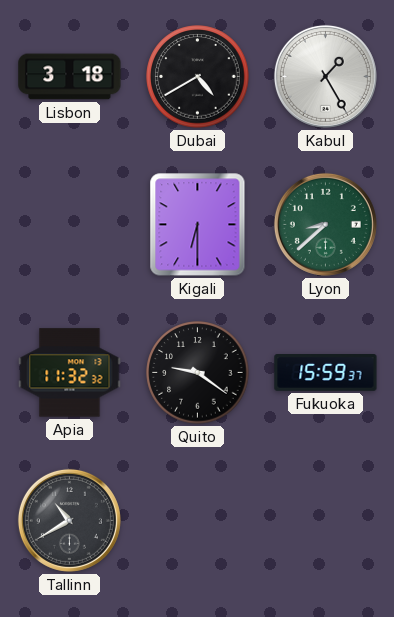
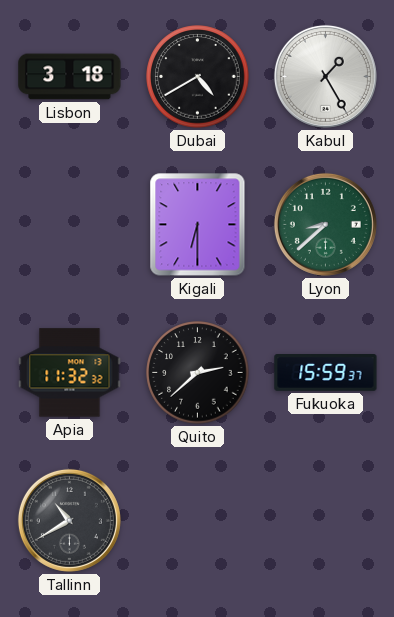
Quito: 9:21 -> 2:38 (198, 373)
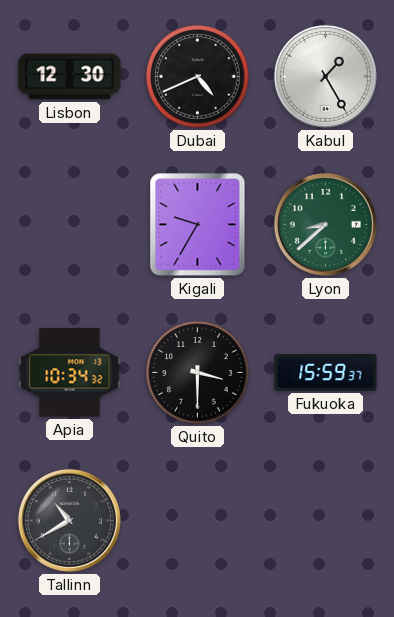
Lisbon: 3:18 -> 12:30 (70, 77)
Dubai: 4:40 -> 4:41 (198, 77)
Kigali: 6:30 -> 9:35 (198, 225)
Apia: 11:32 -> 10:34 (70, 373)
Quito: 2:38 -> 3:30 (198, 373)
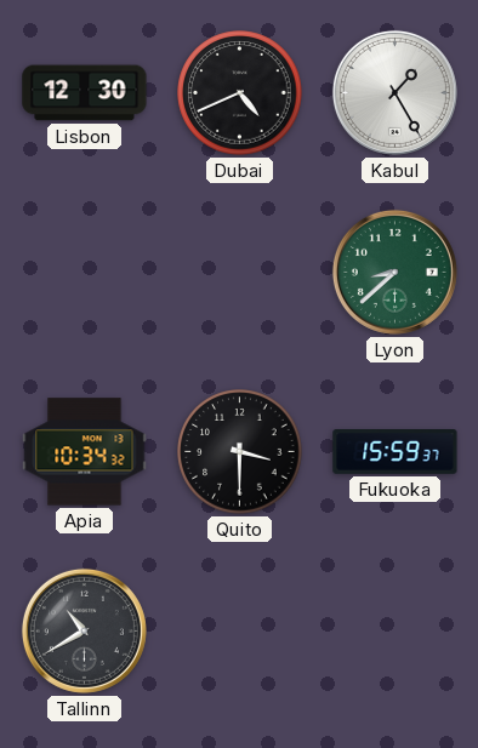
Kigali: 9:35 -> none (198, 225)
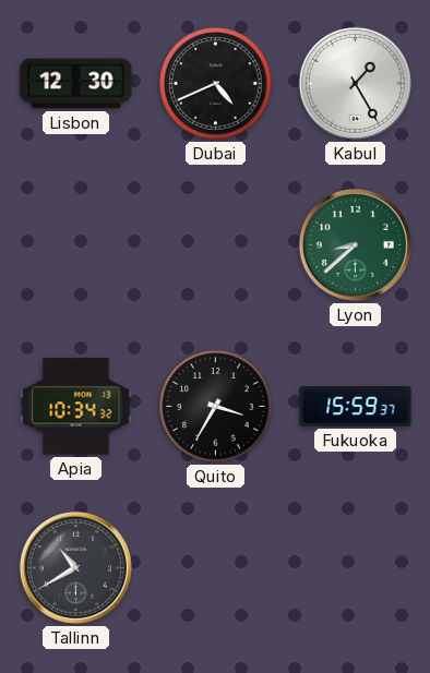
Quito: 3:30 -> 3:35 (216, 407)
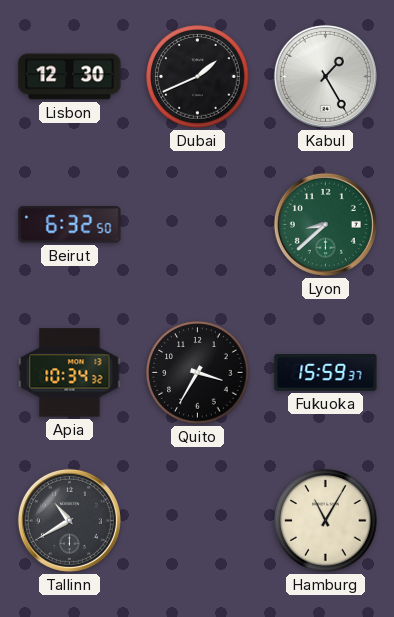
Dubai: 4:41 -> 1:41 (198, 77)
Beirut: none -> 6:32 (70, 225)
Hamburg: none -> 11:05 (326, 521)
